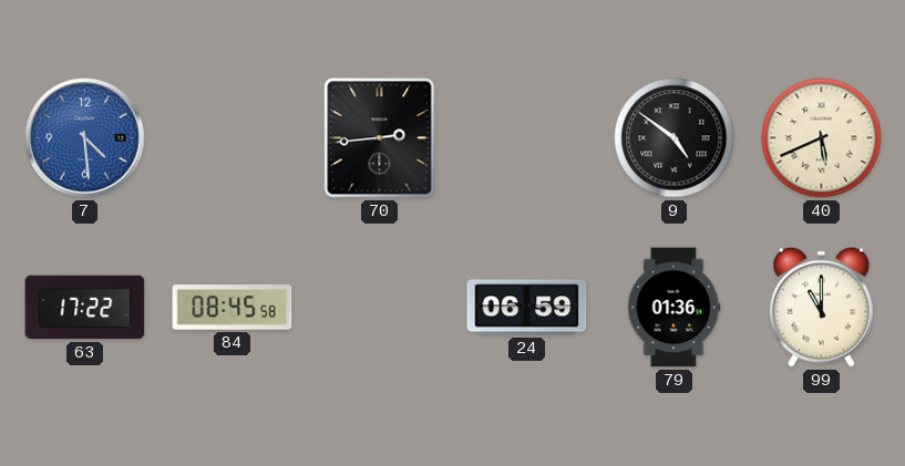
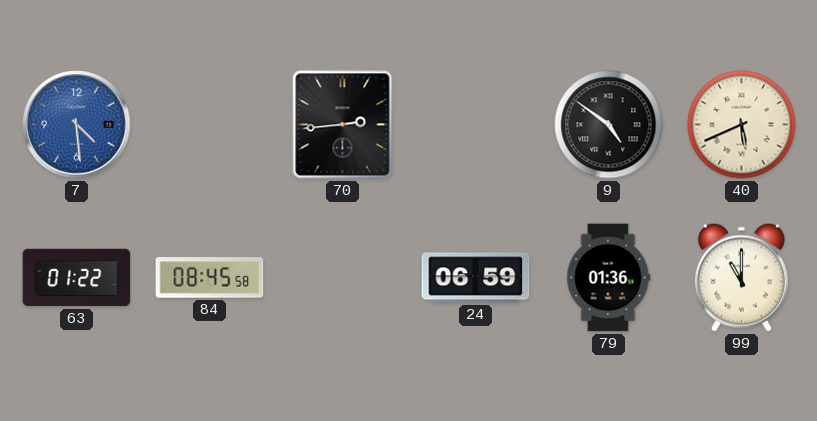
63: 17:22 -> 01:22 (77, 278)
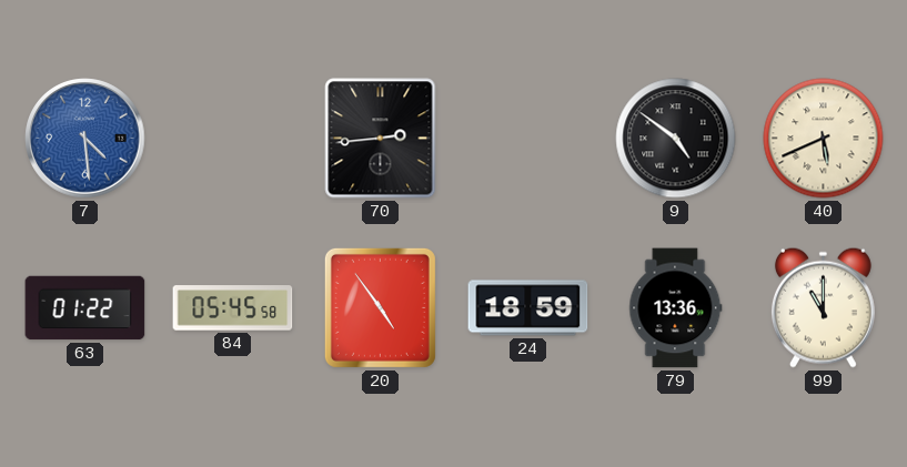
84: 08:45 -> 05:45 (233, 308)
20: none -> 4:54 (380, 307)
24: 06:59 -> 18:59 (528, 308)
79: 01:36 -> 13:36 (676, 308)
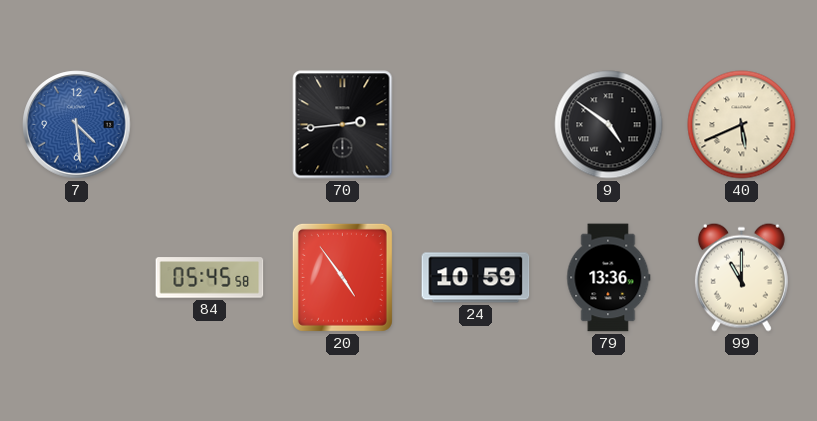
63: 01:22 -> none (85, 308)
24: 18:59 -> 10:59 (476, 278)
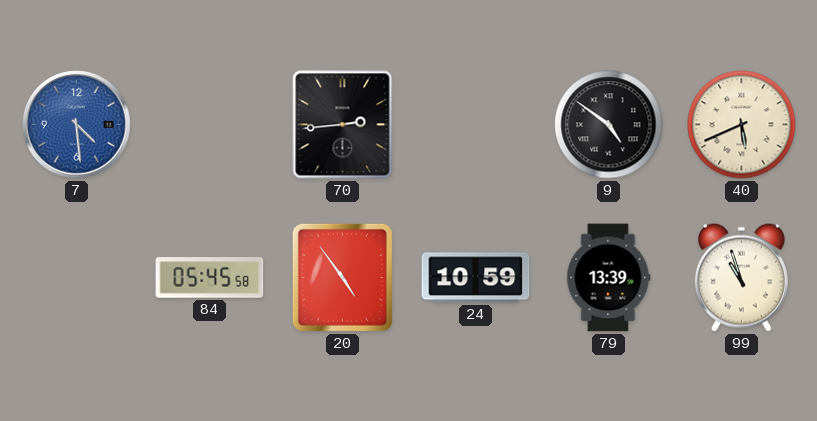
79: 13:36 -> 13:39 (609, 278)
99: 11:00 -> 10:57 (741, 277)
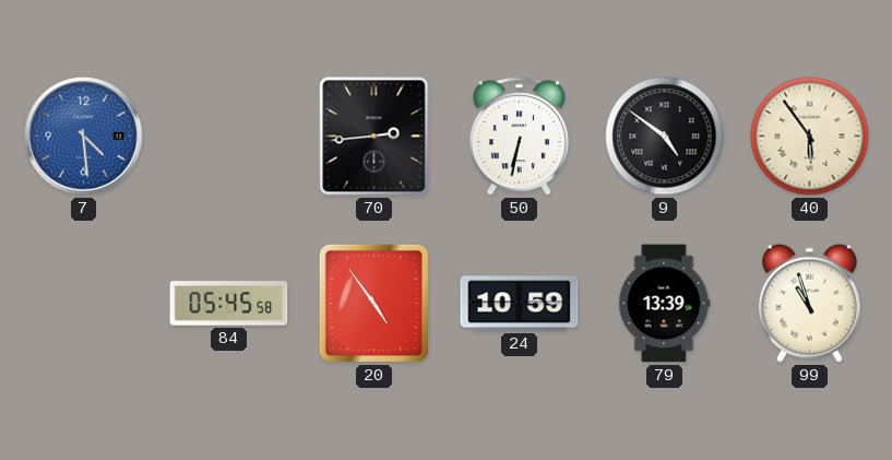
50: none -> 6:32 (519, 137)
40: 5:41 -> 5:54 (810, 137)
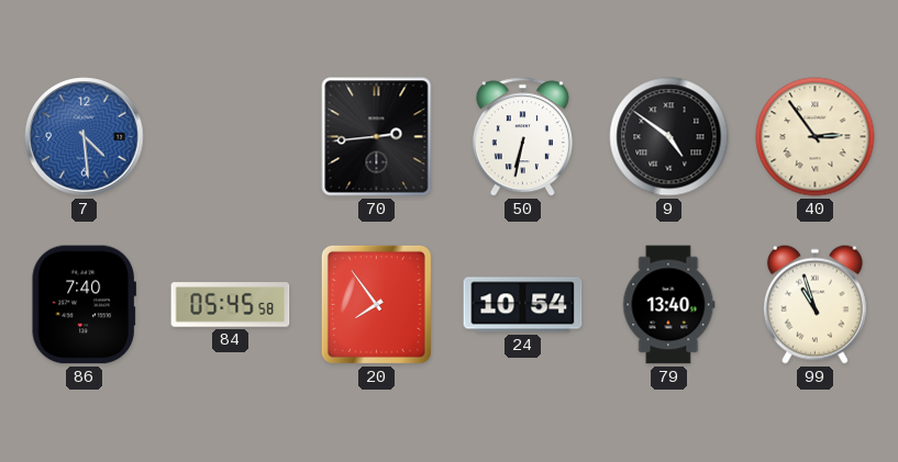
40: 5:54 -> 2:54 (816, 137)
86: none -> 7:40 (84, 305)
20: 4:54 -> 7:54 (376, 304)
24: 10:59 -> 10:54 (523, 305)
79: 13:39 -> 13:40 (669, 305)
